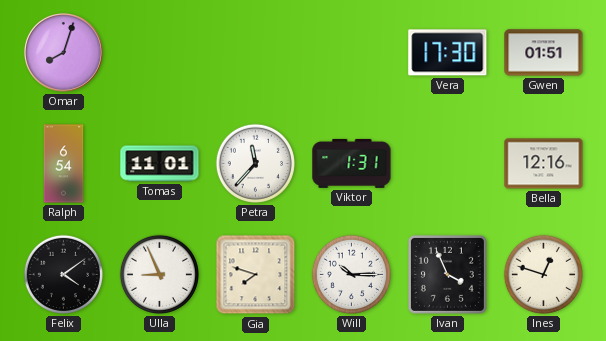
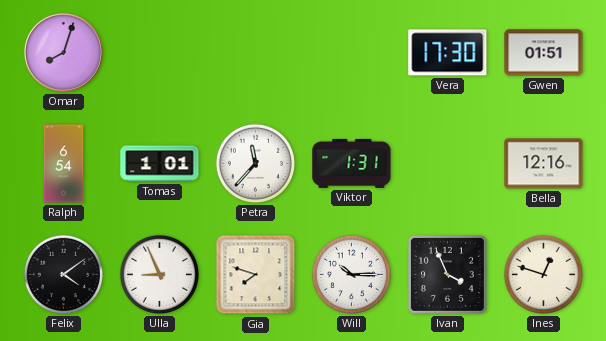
Tomas: 11:01 -> 1:01 (160, 164)
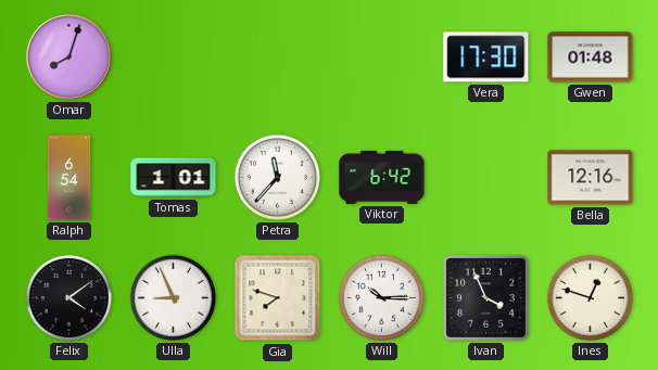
Gwen: 01:51 -> 01:48 (591, 58)
Viktor: 1:31 -> 6:42 (382, 177)
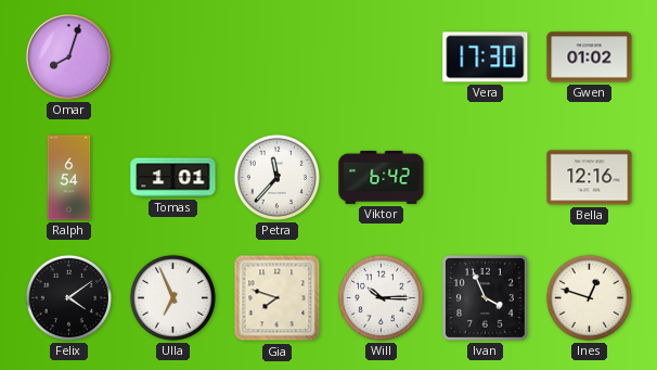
Gwen: 01:48 -> 01:02 (590, 58)
Ulla: 8:56 -> 6:56 (172, 297)
